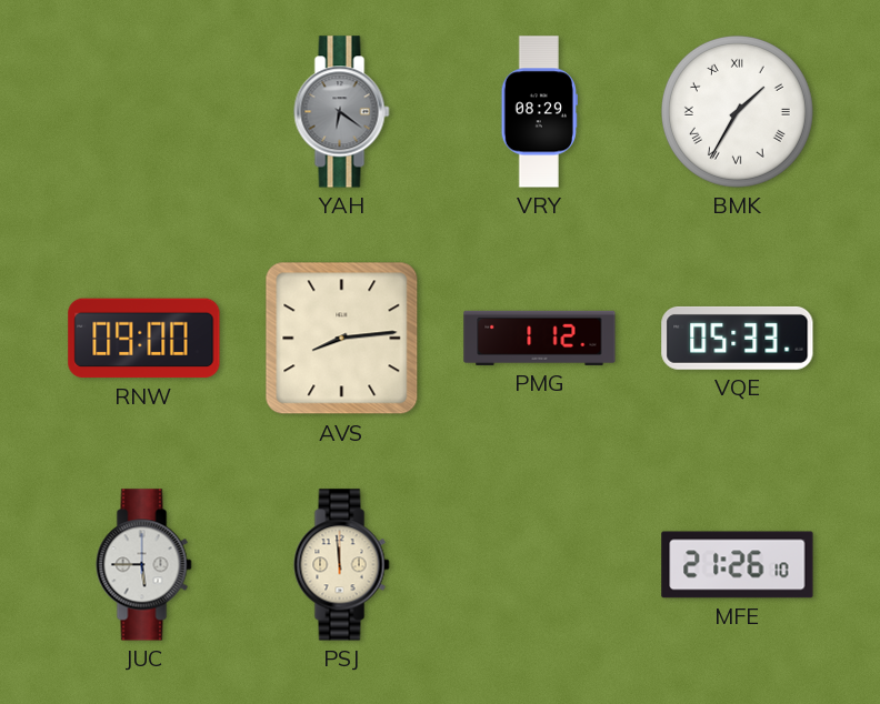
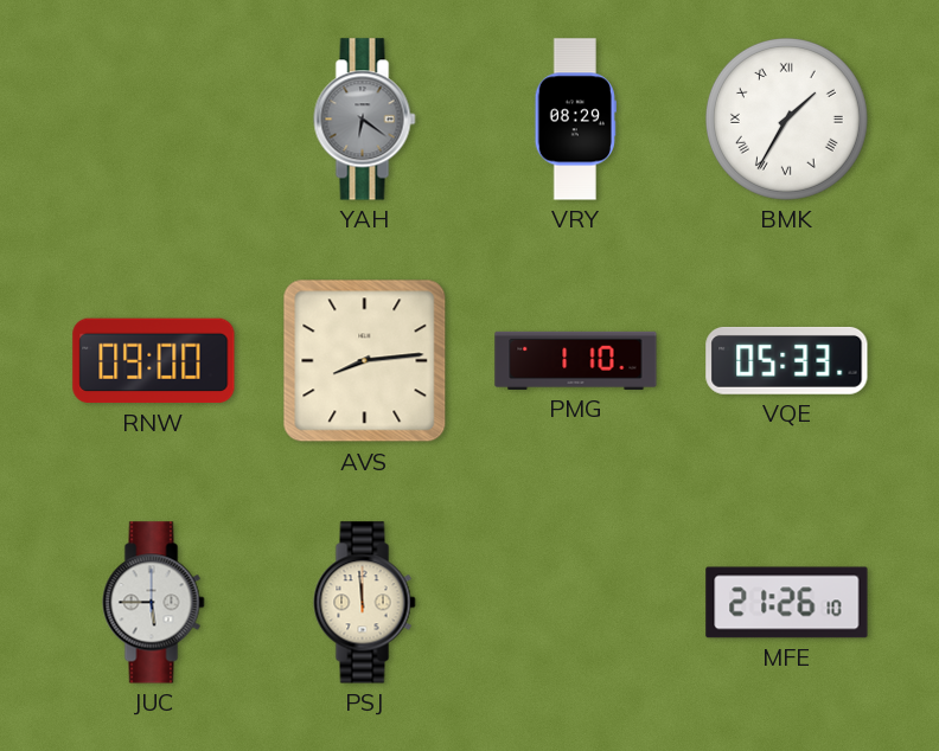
PMG: 1:12 -> 1:10 (576, 360)
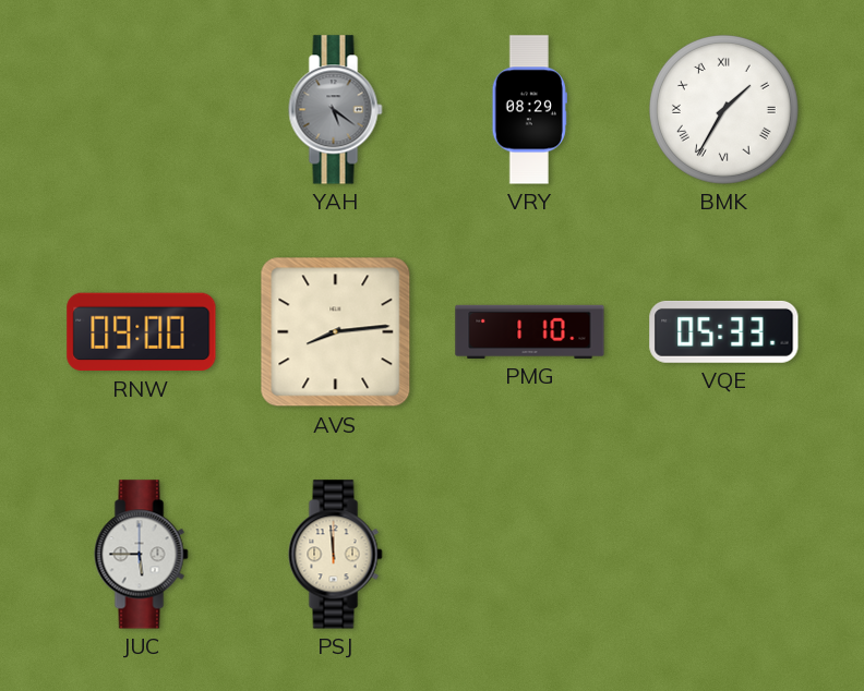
YAH: 6:21 -> 5:21 (336, 110)
MFE: 21:26 -> none (787, 603)
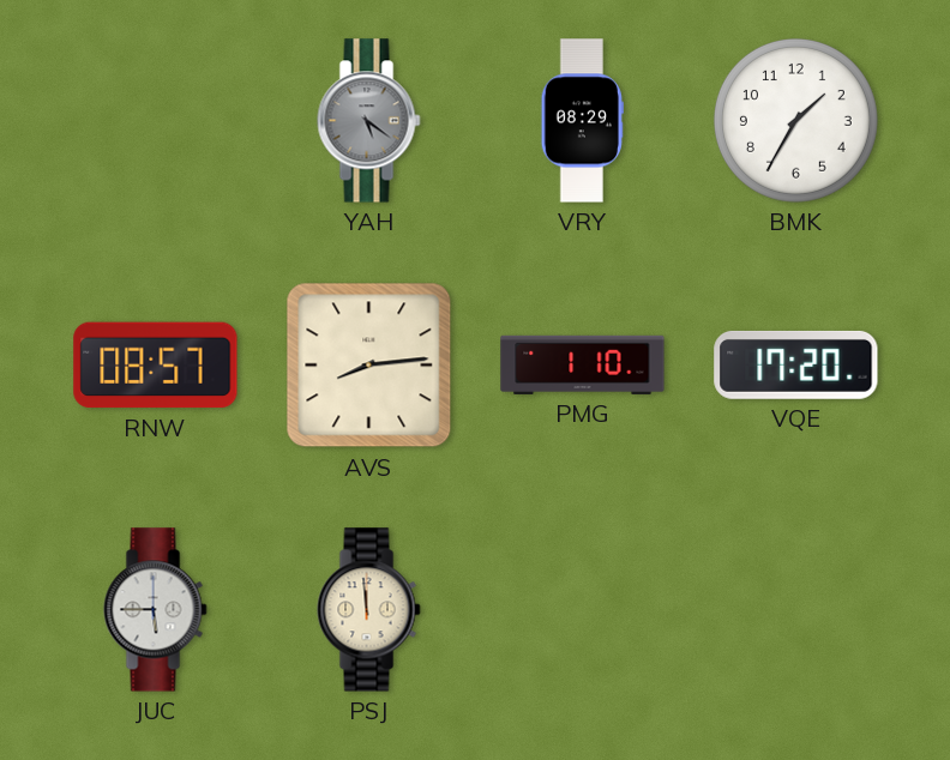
BMK numerals: Roman -> Arabic (795, 120)
RNW: 09:00 -> 08:57 (156, 366)
VQE: 05:33 -> 17:20 (796, 364)
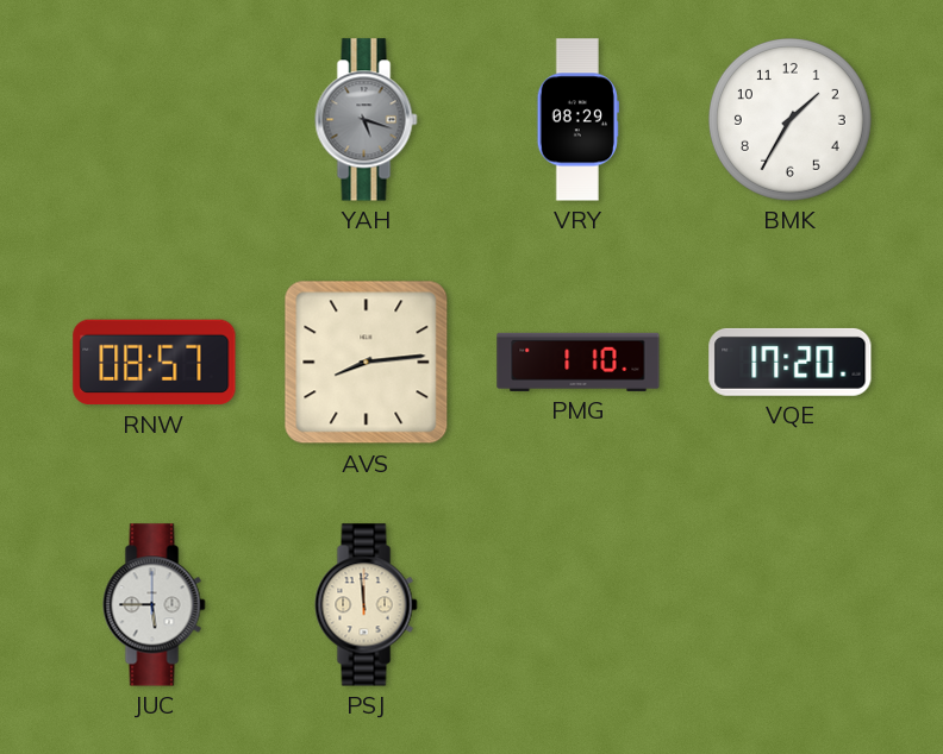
YAH: 5:21 -> 5:18 (367, 120)
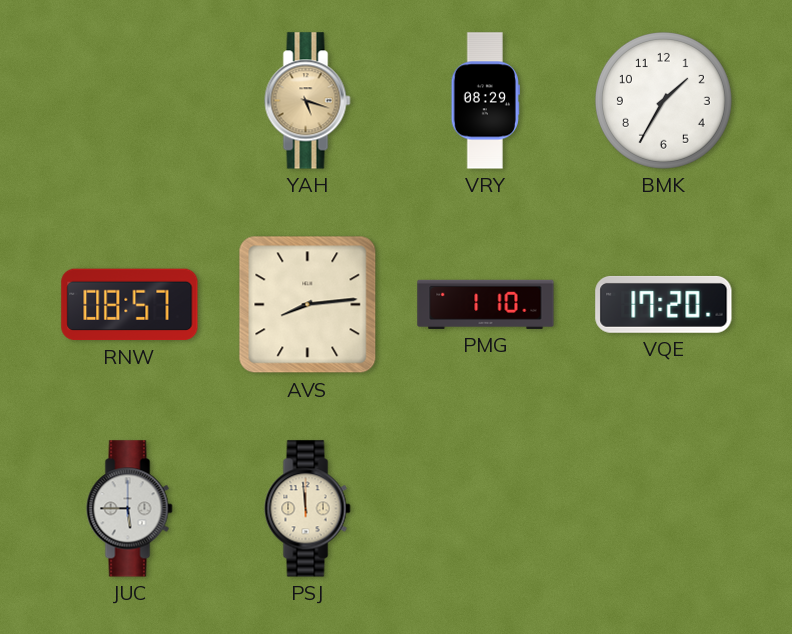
YAH dial: grey -> champagne (308, 101)
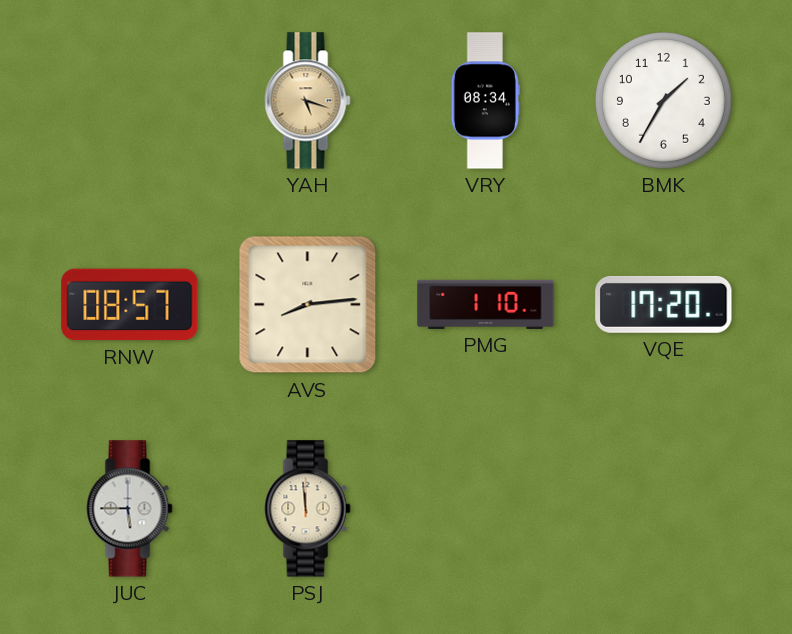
VRY: 08:29 -> 08:34 (485, 101)
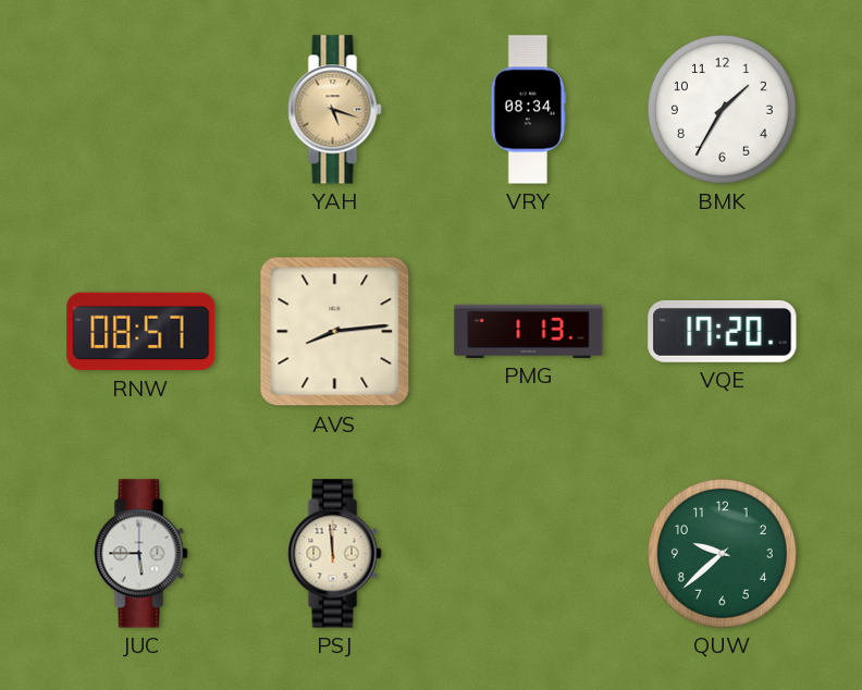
PMG: 1:10 -> 1:13 (529, 331)
QUW: none -> 9:38 (722, 553)
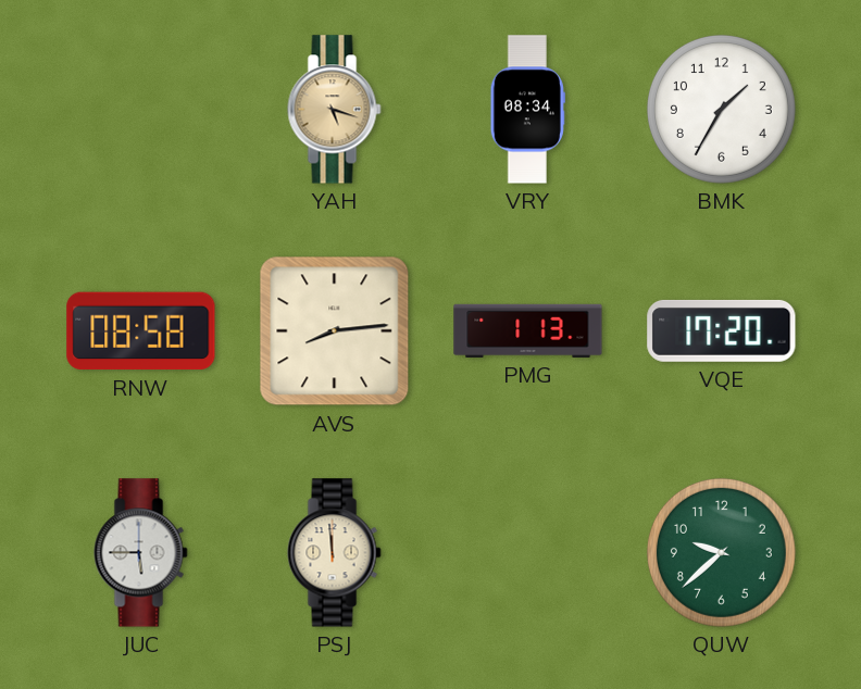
RNW: 08:57 -> 08:58 (141, 331)
